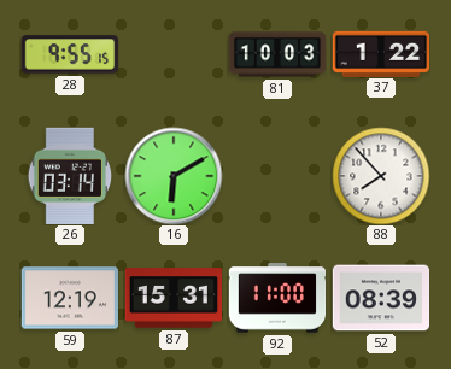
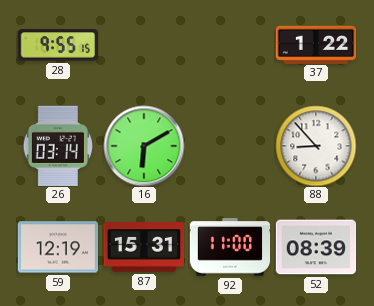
81: 10:03 -> none (277, 54)
88: 7:53 -> 8:53 (316, 146)
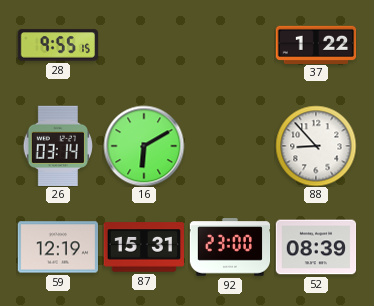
92: 11:00 -> 23:00 (230, 247)
